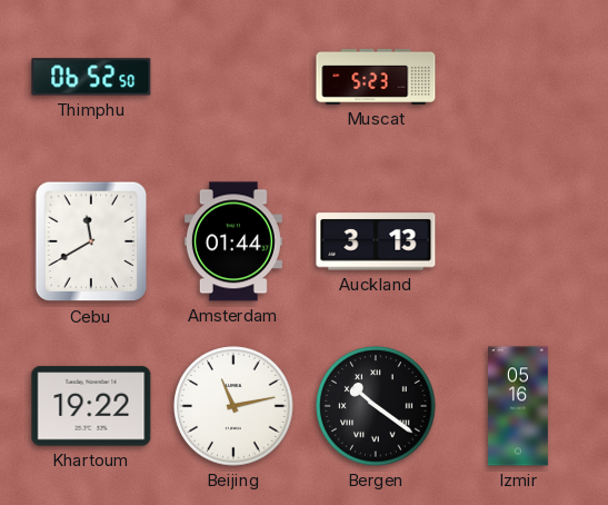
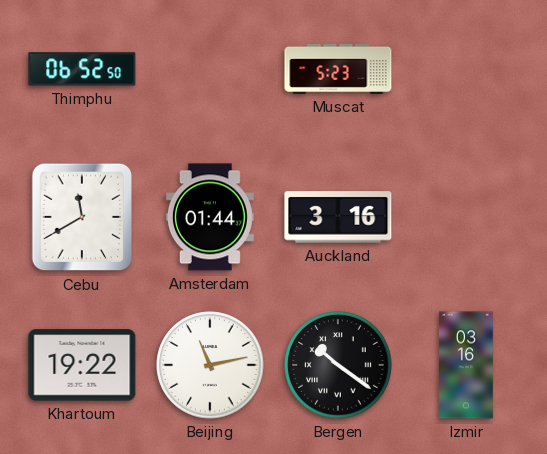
Auckland: 3:13 -> 3:16 (338, 217)
Izmir: 05:16 -> 03:16 (467, 365)
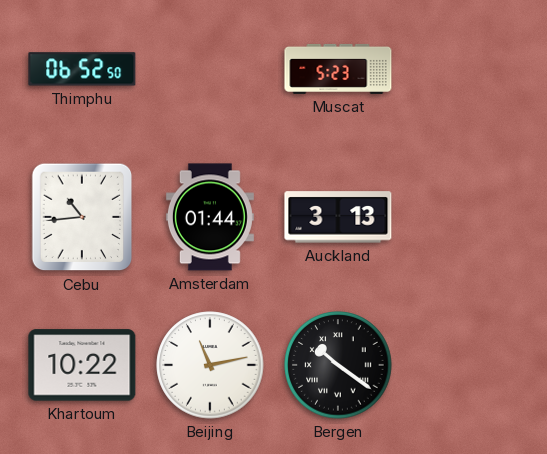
Cebu: 11:40 -> 10:44 (82, 217)
Auckland: 3:16 -> 3:13 (338, 217)
Khartoum: 19:22 -> 10:22 (82, 365)
Izmir: 03:16 -> none (467, 365)
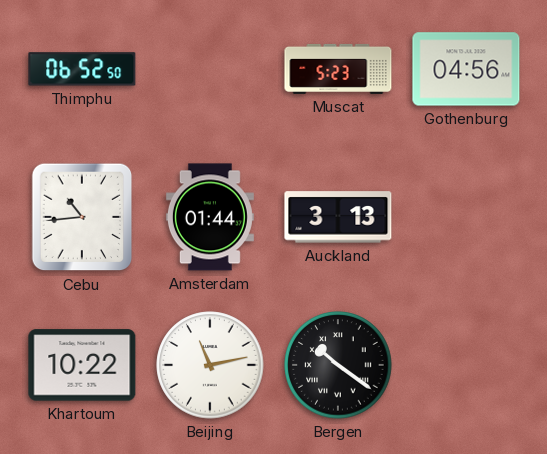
Gothenburg: none -> 04:56 (466, 69)
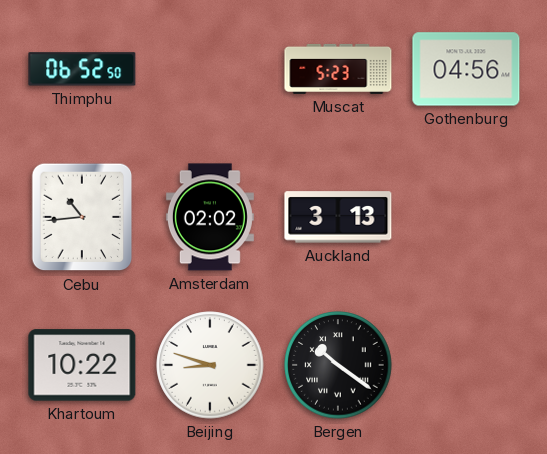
Amsterdam: 01:44 -> 02:02 (210, 217)
Beijing: 11:13 -> 8:48 (210, 365)
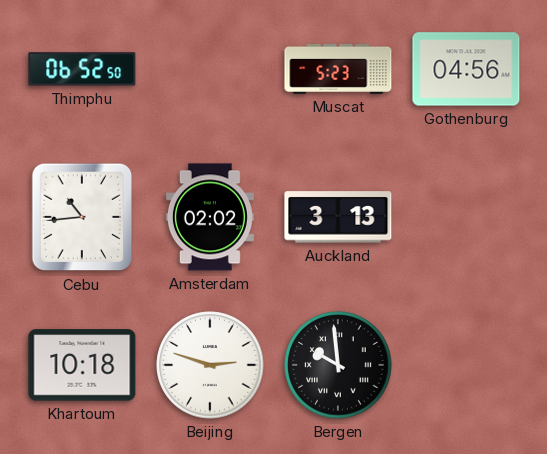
Khartoum: 10:22 -> 10:18 (82, 365)
Beijing: 8:48 -> 2:48 (210, 365)
Bergen: 10:21 -> 9:59 (338, 365)
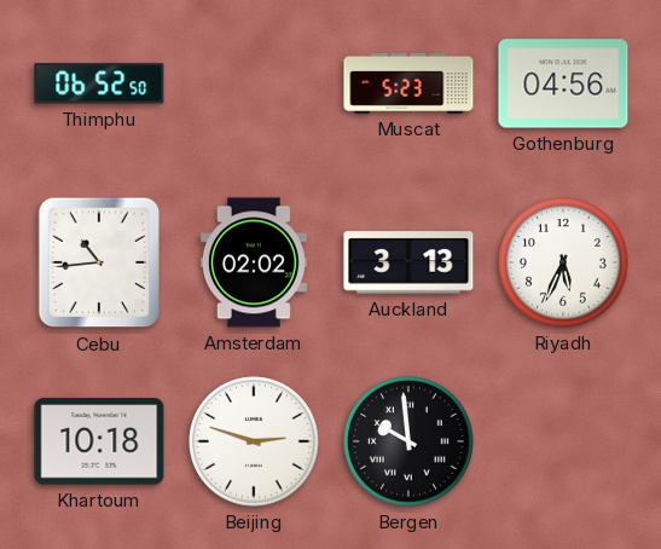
Riyadh: none -> 5:34 (563, 262)
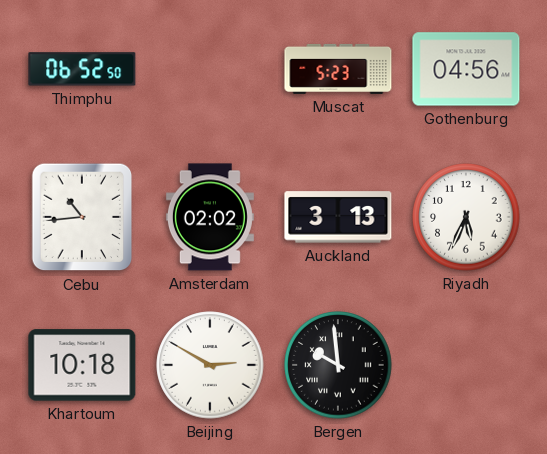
Beijing: 2:48 -> 2:50 (210, 365)
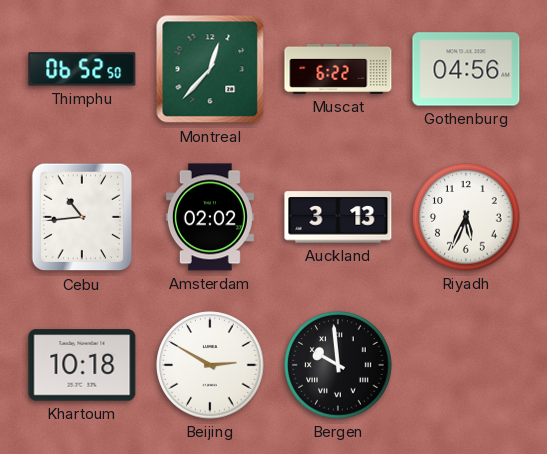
Montreal: none -> 12:37 (210, 69)
Muscat: 5:23 -> 6:22 (338, 69)
